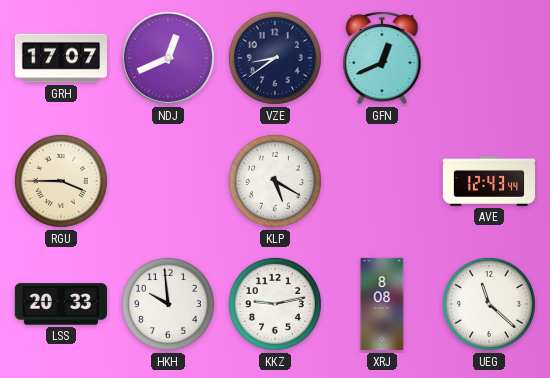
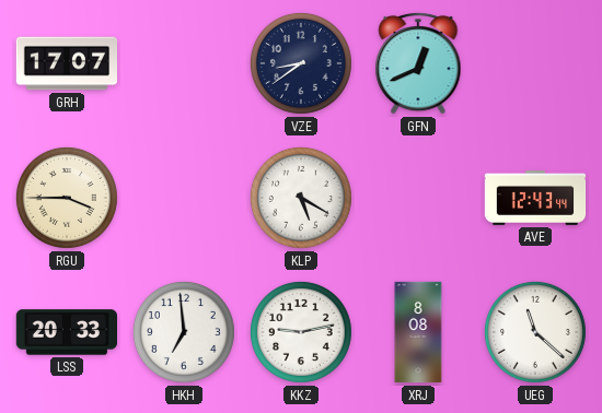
NDJ: 12:41 -> none (168, 58)
HKH: 9:59 -> 6:59 (184, 332)
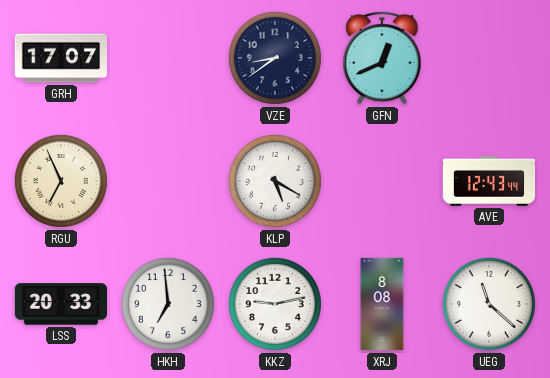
RGU: 3:45 -> 6:56 (61, 181)
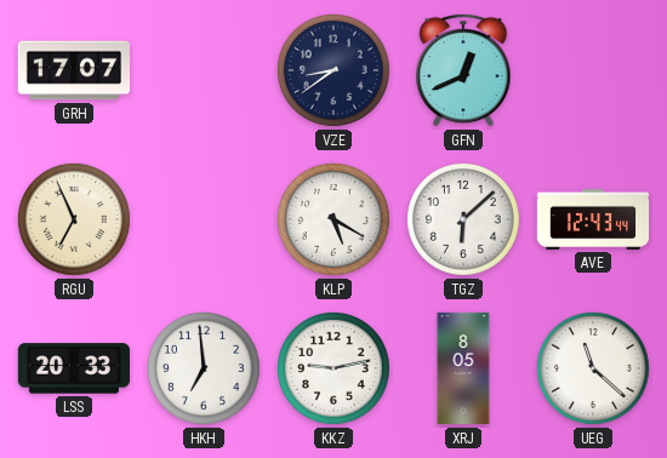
TGZ: none -> 6:08 (463, 219)
XRJ: 8:08 -> 8:05 (463, 368)
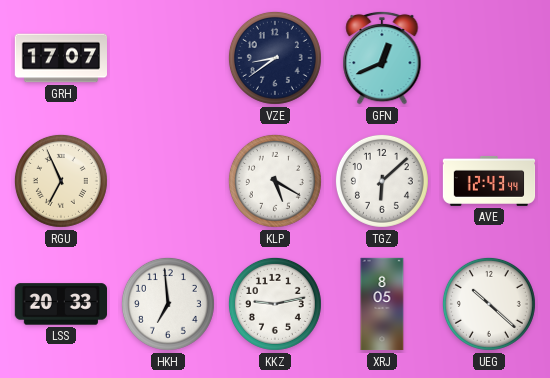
UEG: 11:22 -> 10:22 (489, 304)
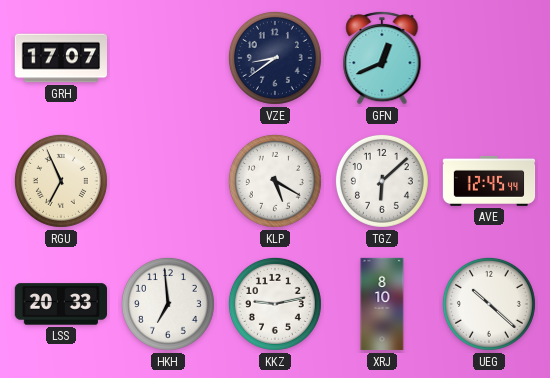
AVE: 12:43 -> 12:45 (489, 181)
XRJ: 8:05 -> 8:10 (382, 304)
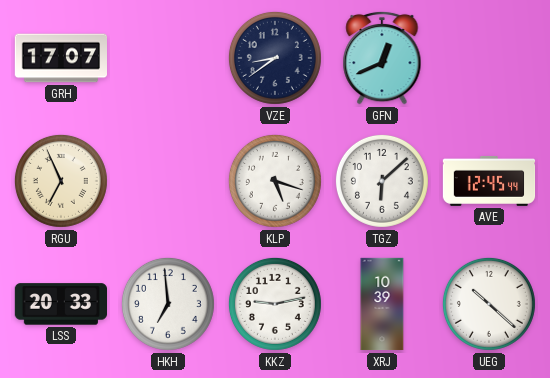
KLP: 5:20 -> 5:18 (275, 181)
XRJ: 8:10 -> 10:39 (382, 304)
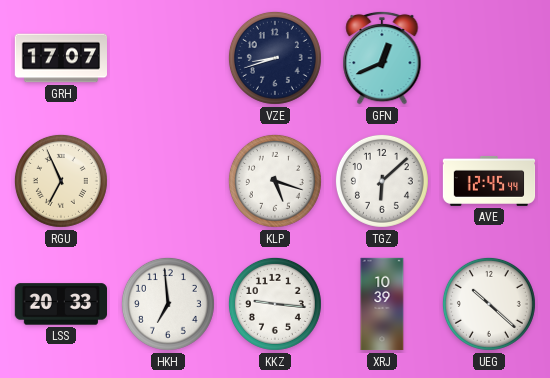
VZE: 8:39 -> 8:42 (275, 58)
KKZ: 9:13 -> 9:16 (275, 304)
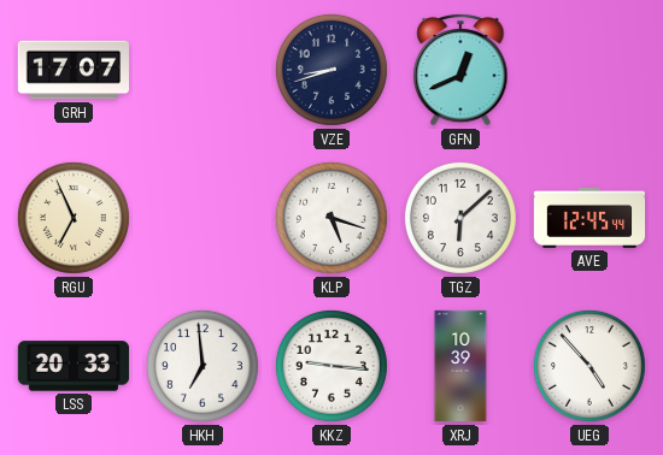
UEG: 10:22 -> 4:53 (589, 366)
